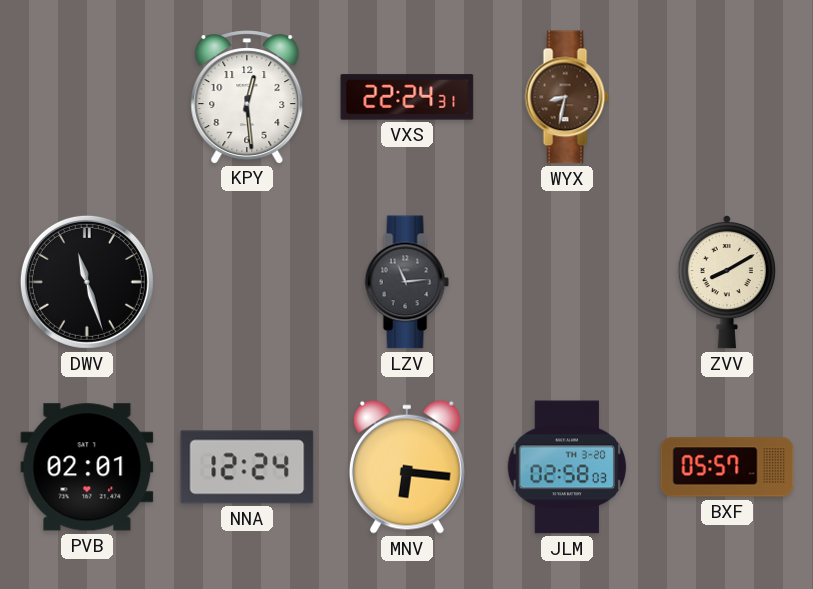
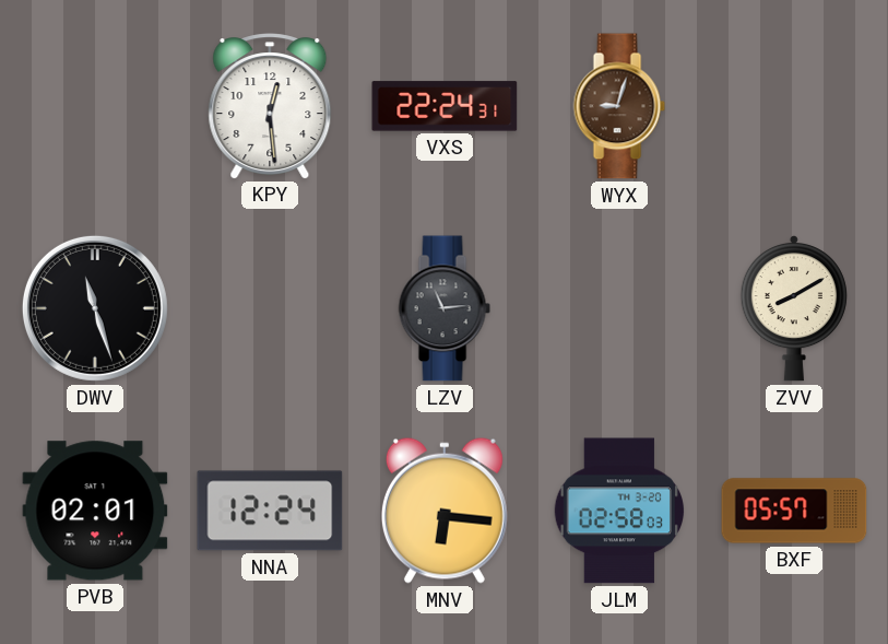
WYX: 8:32 -> 9:03 (619, 106)
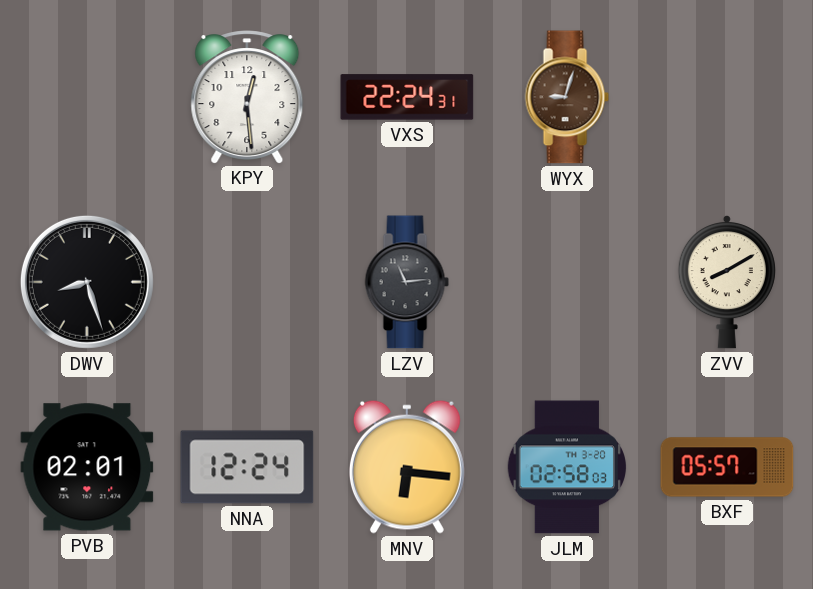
DWV: 11:27 -> 8:27 (87, 282)
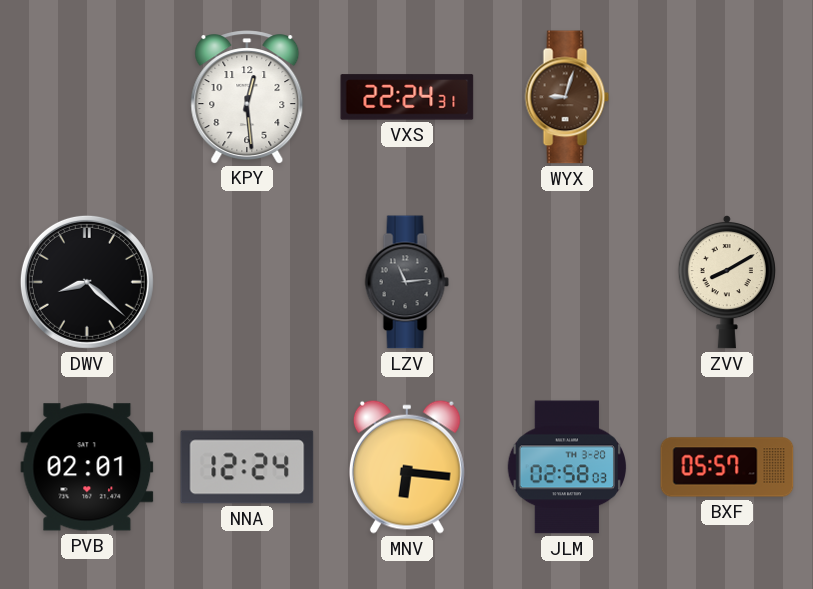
DWV: 8:27 -> 8:22 (87, 282)
